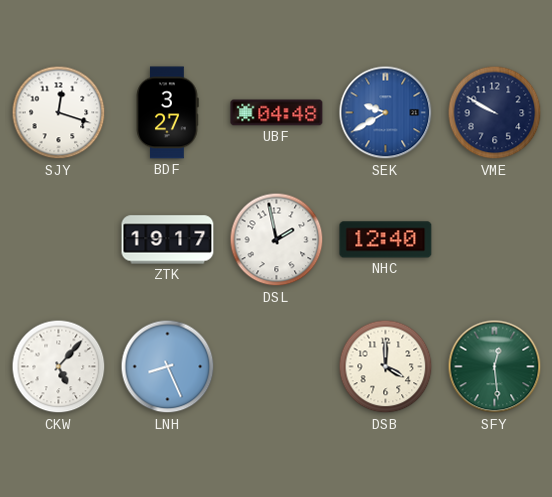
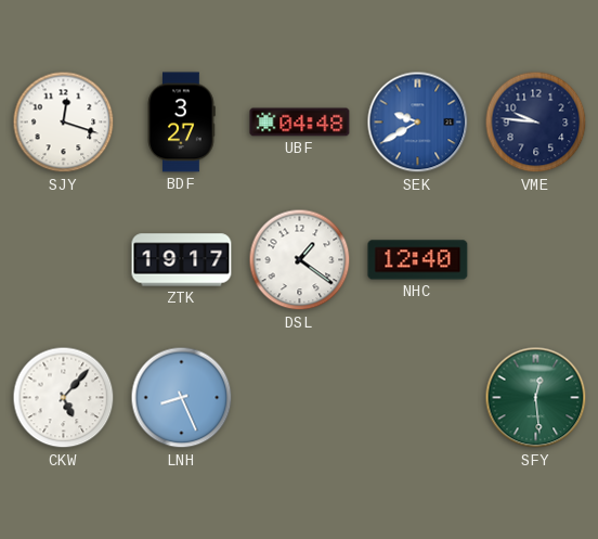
VME: 9:50 -> 9:46 (536, 123)
DSL: 1:58 -> 1:21 (300, 260)
DSB: 4:00 -> none (386, 367)
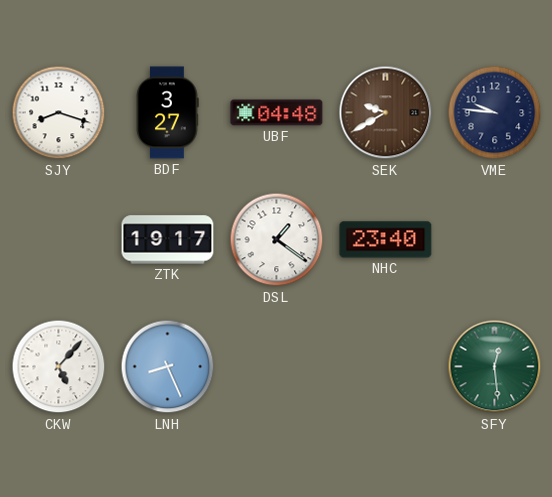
SJY: 12:18 -> 8:18 (59, 113)
SEK dial: blue -> brown (386, 113)
NHC: 12:40 -> 23:40 (386, 240)
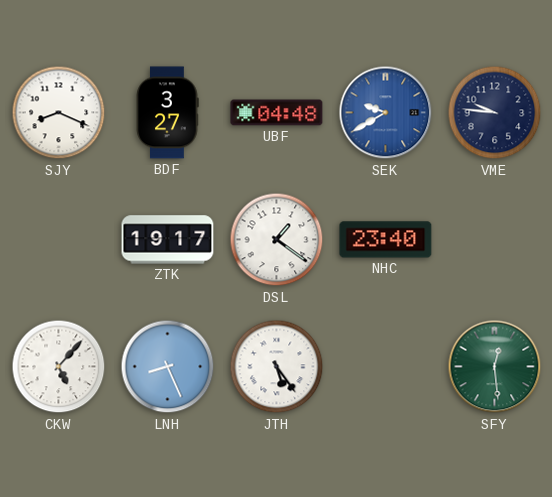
SJY: 8:18 -> 8:19 (59, 113)
SEK dial: brown -> blue (386, 113)
JTH: none -> 5:24 (277, 367)
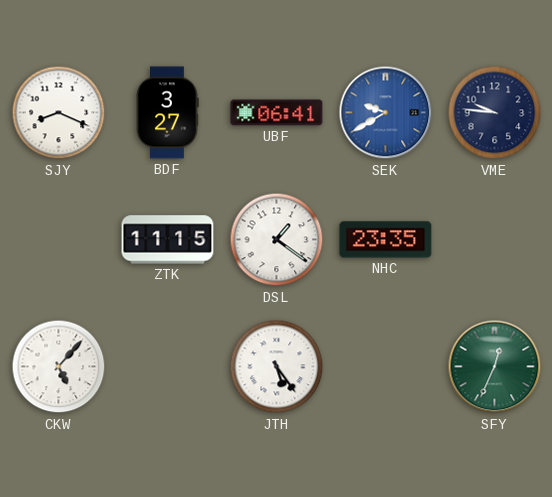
UBF: 04:48 -> 06:41 (277, 113)
ZTK: 19:17 -> 11:15 (168, 240)
NHC: 23:40 -> 23:35 (386, 240)
LNH: 8:26 -> none (168, 367)
SFY: 12:29 -> 12:34 (495, 367)
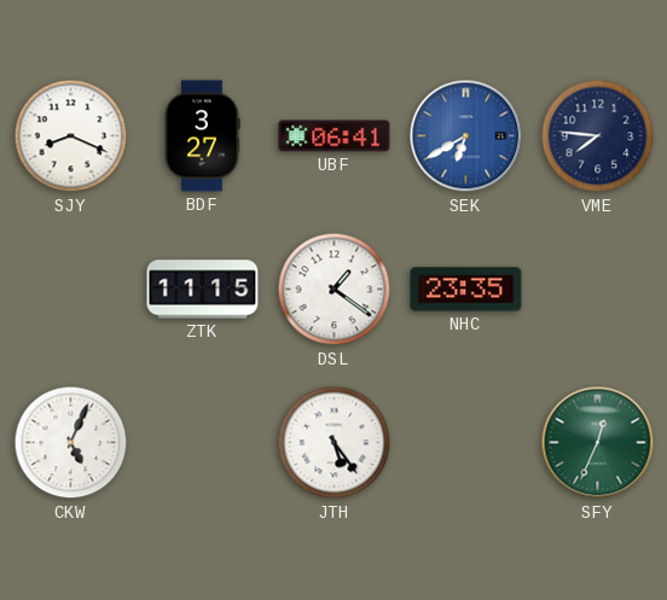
SEK: 9:40 -> 6:40 (466, 136)
VME: 9:46 -> 7:46 (598, 136)
CKW: 5:07 -> 5:04 (71, 443)
